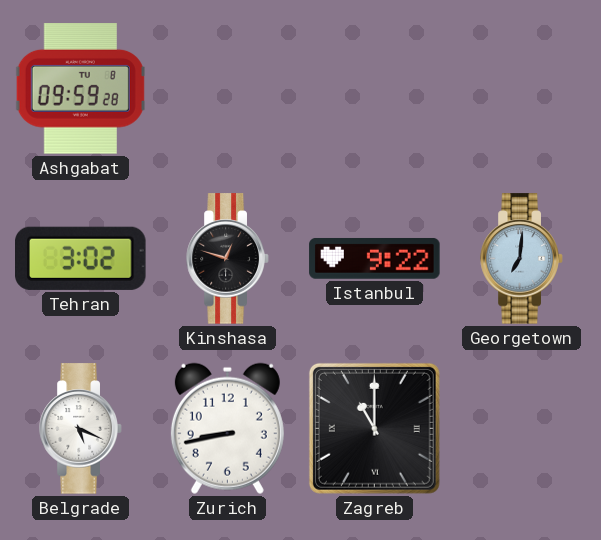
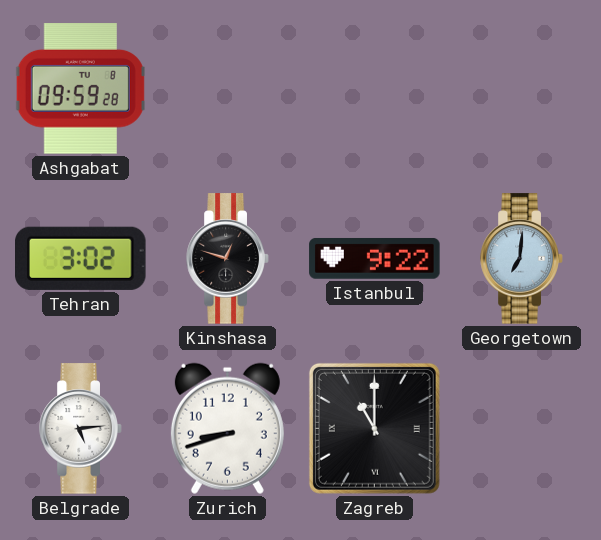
Belgrade: 5:19 -> 5:14 (81, 429)
Zurich: 8:43 -> 8:42 (227, 428)
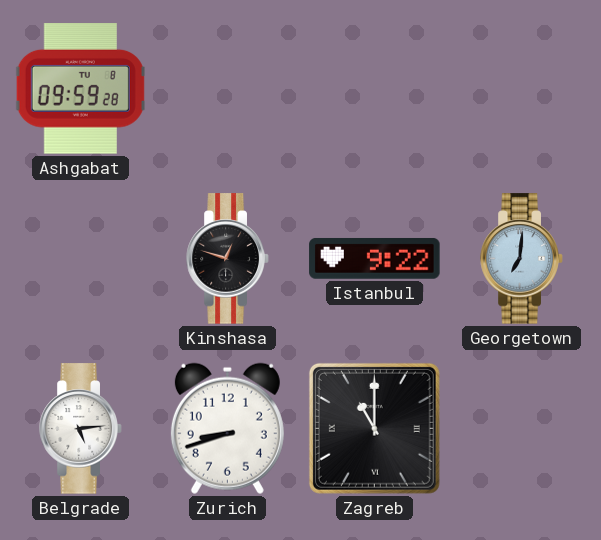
Tehran: 3:02 -> none (81, 258)
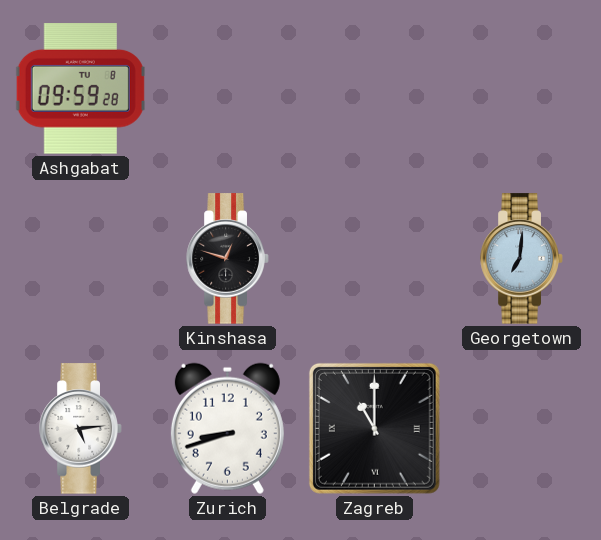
Istanbul: 9:22 -> none (375, 258)
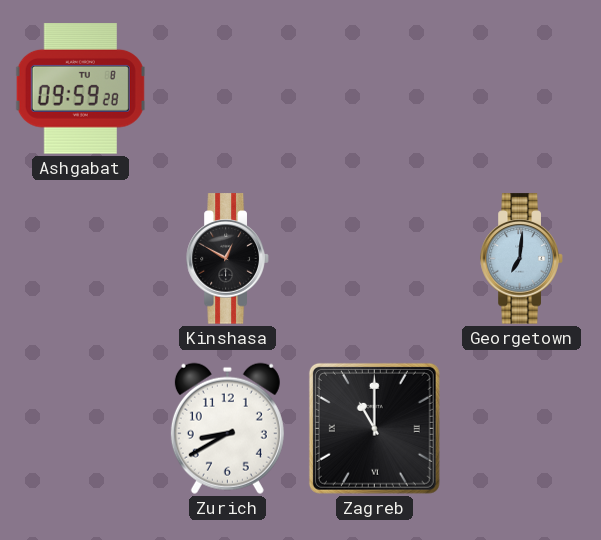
Kinshasa: 12:48 -> 12:50 (228, 259)
Belgrade: 5:14 -> none (81, 429)
Zurich: 8:42 -> 8:40 (227, 428)
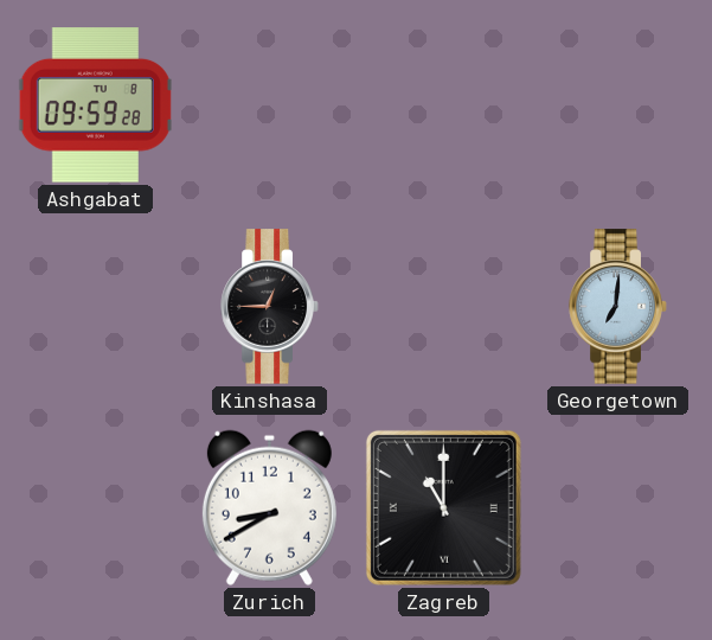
Kinshasa: 12:50 -> 12:45 (270, 307)
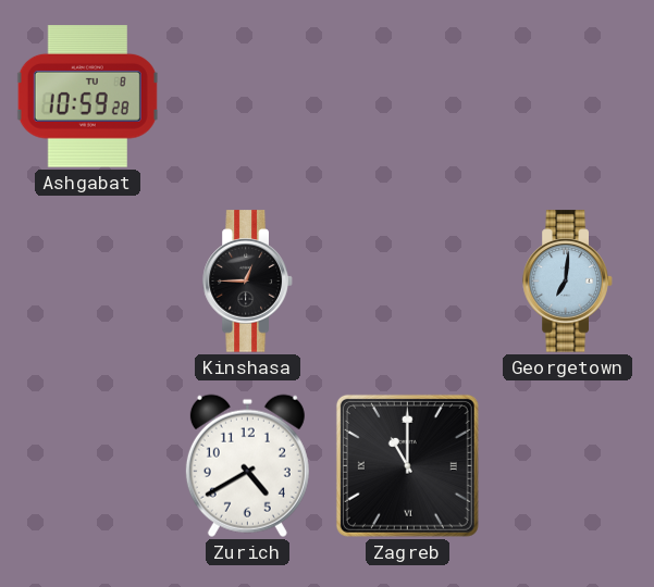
Ashgabat: 09:59 -> 10:59 (87, 97)
Zurich: 8:40 -> 4:40 (247, 465)
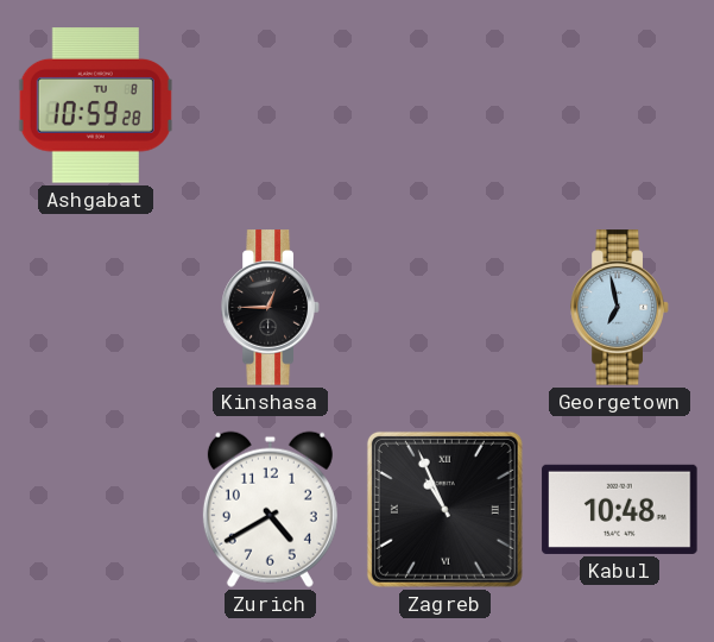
Georgetown: 7:01 -> 6:58 (620, 308)
Zagreb: 11:00 -> 10:56 (444, 509)
Kabul: none -> 10:48 (620, 509)
